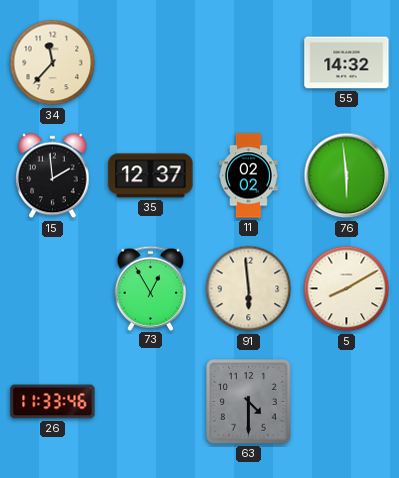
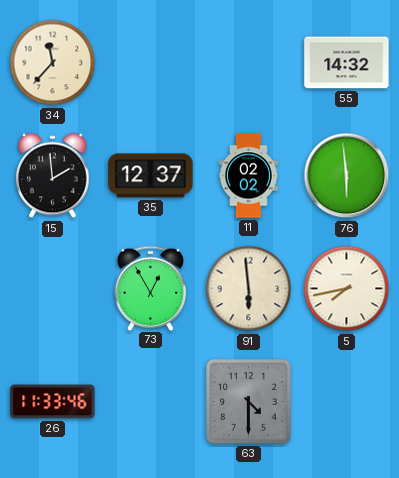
5: 8:10 -> 7:43 (347, 289)
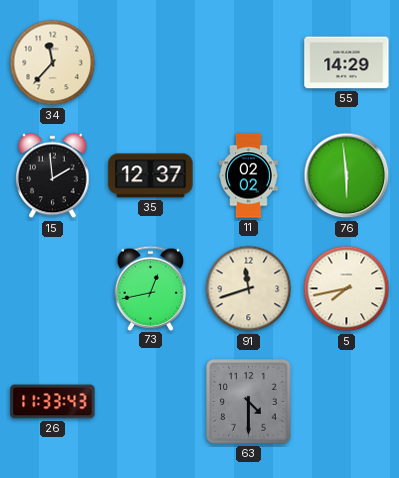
55: 14:32 -> 14:29 (347, 63)
73: 12:55 -> 12:43 (151, 288)
91: 5:59 -> 11:42 (249, 289)
26: 11:33:46 -> 11:33:43 (53, 402)
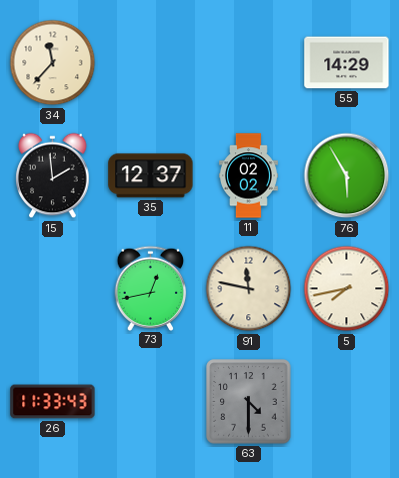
76: 5:59 -> 5:55 (347, 176)
91: 11:42 -> 11:47 (249, 289)
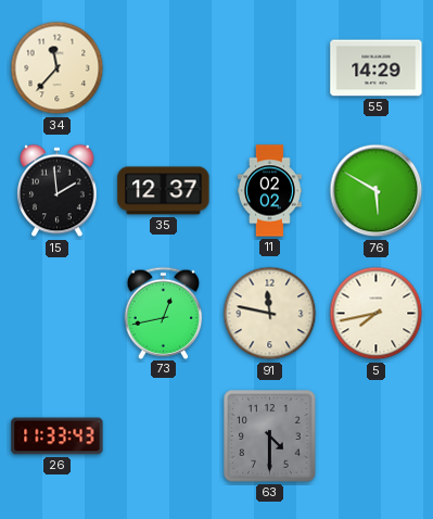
76: 5:55 -> 5:50 (377, 191)
